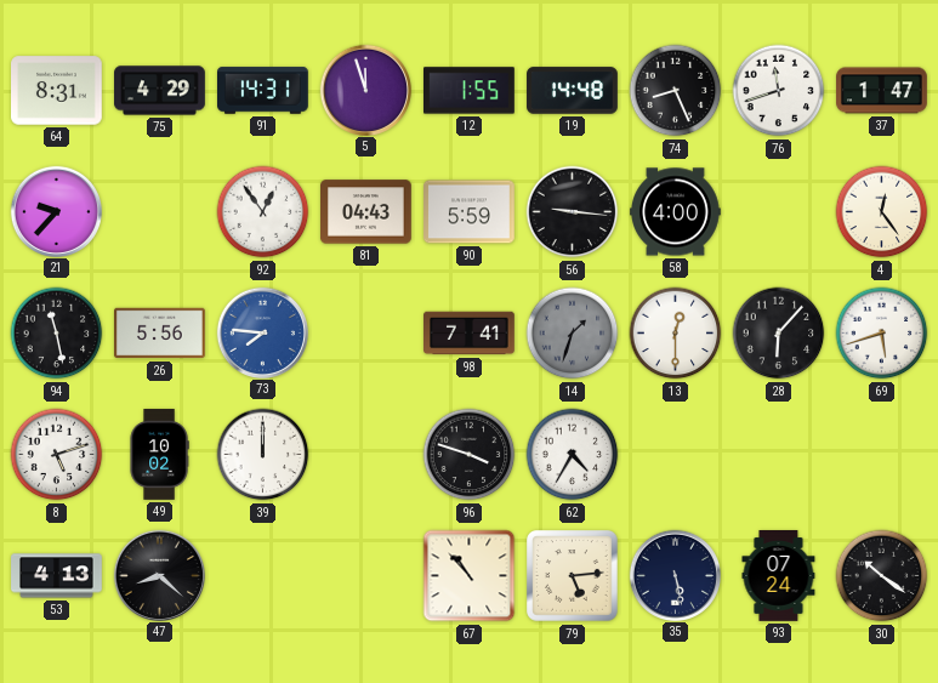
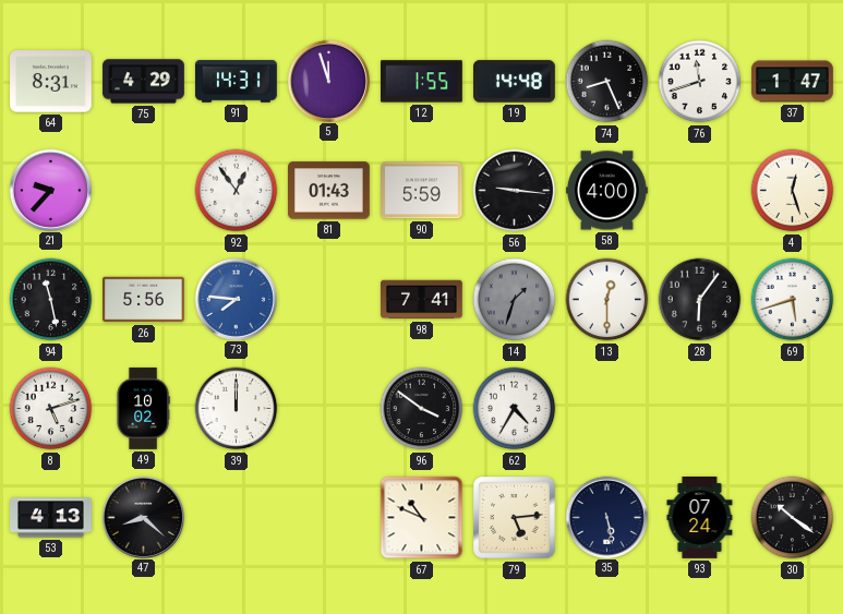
81: 04:43 -> 01:43 (329, 191)
4: 12:24 -> 12:27 (793, 191)
28: 6:07 -> 6:06 (700, 300)
96: 3:48 -> 3:51 (422, 409)
67: 10:53 -> 10:49 (422, 518)
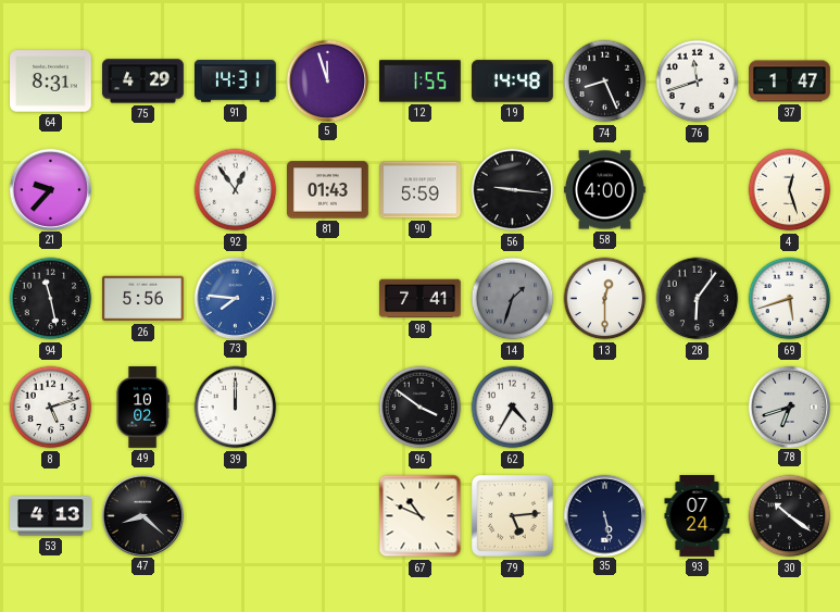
78: none -> 6:42 (789, 407)
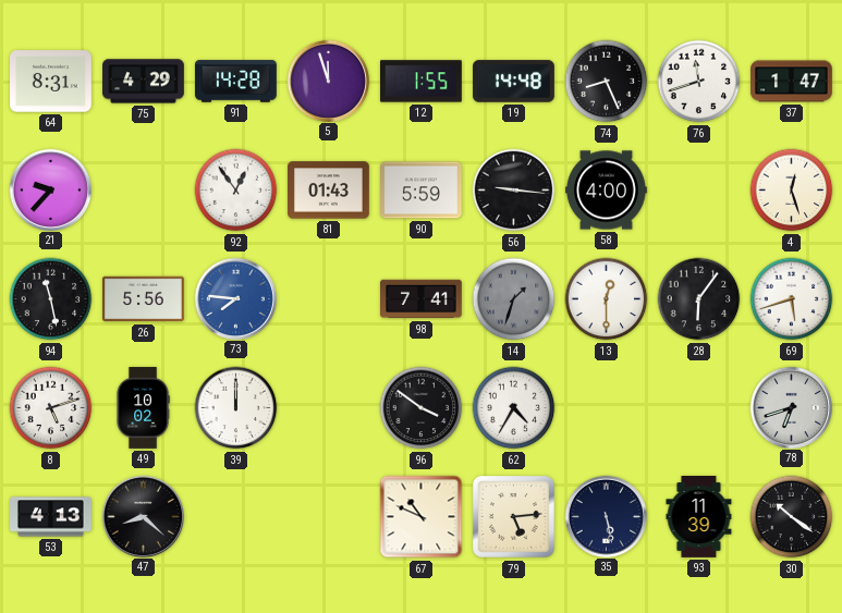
91: 14:31 -> 14:28 (236, 82)
93: 07:24 -> 11:39 (699, 517)
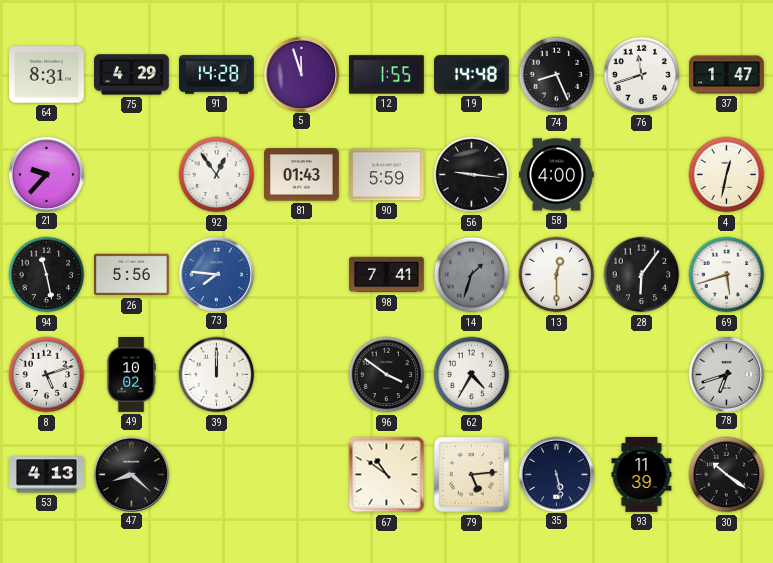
4: 12:27 -> 12:32 (727, 175)
67: 10:49 -> 10:51 (387, 475)
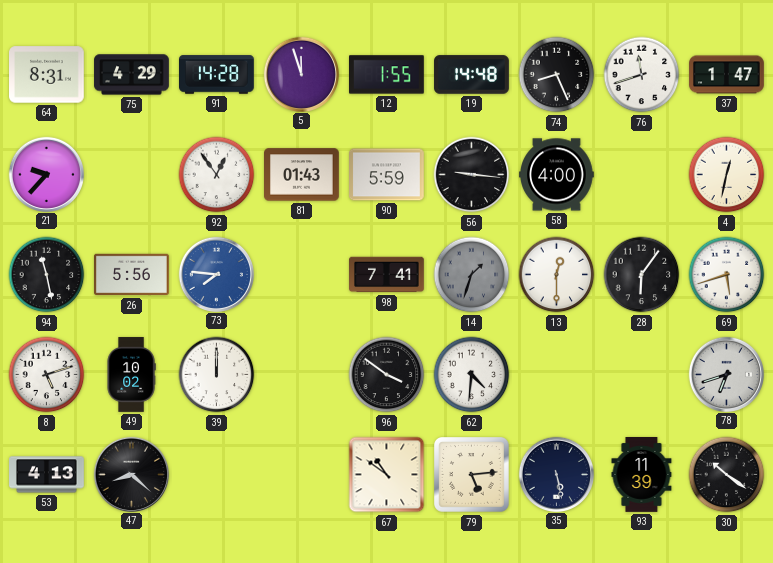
62: 4:35 -> 4:31 (472, 375)
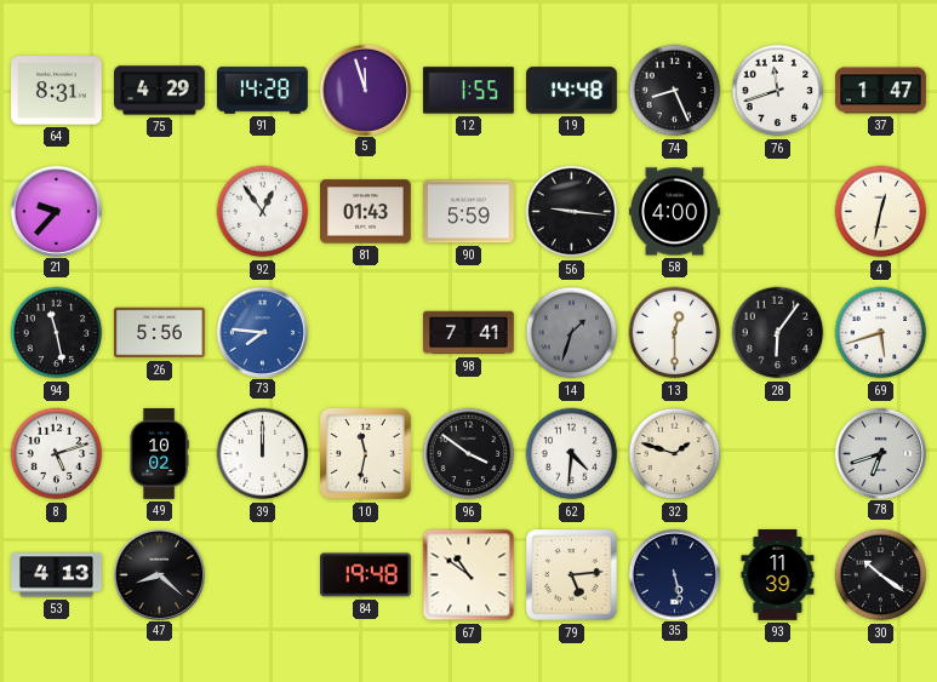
10: none -> 11:32 (366, 454)
32: none -> 1:48 (675, 454)
84: none -> 19:48 (366, 575)
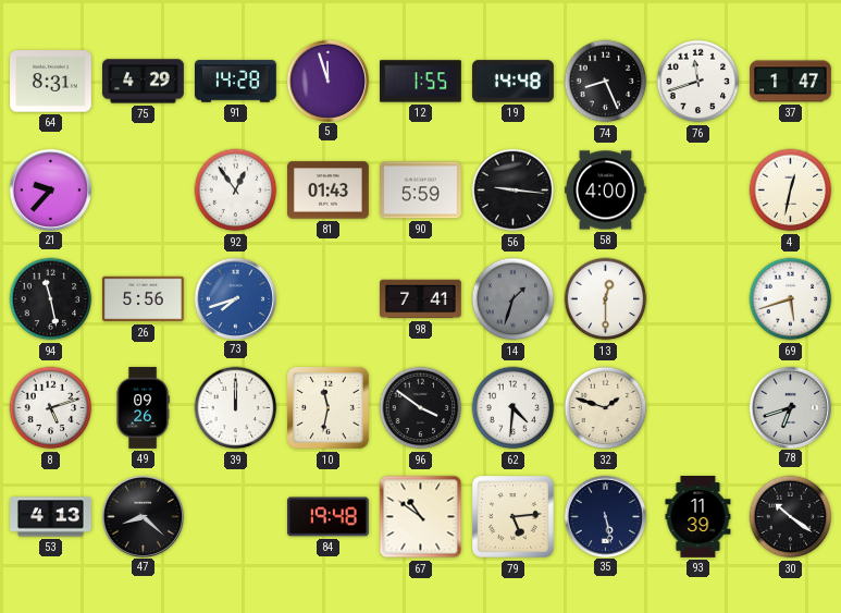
73: 7:46 -> 7:42 (235, 298)
28: 6:06 -> none (778, 333)
49: 10:02 -> 09:26 (143, 408)
